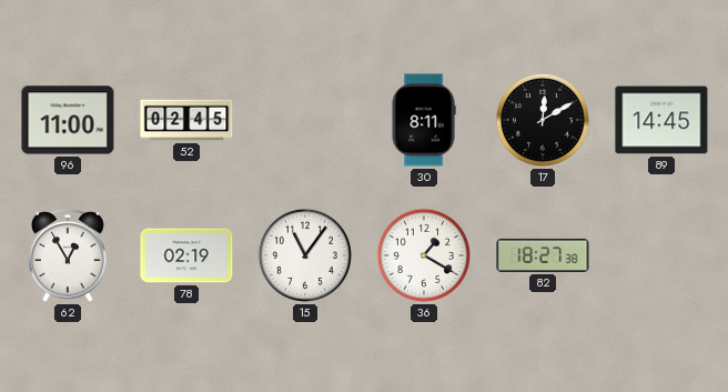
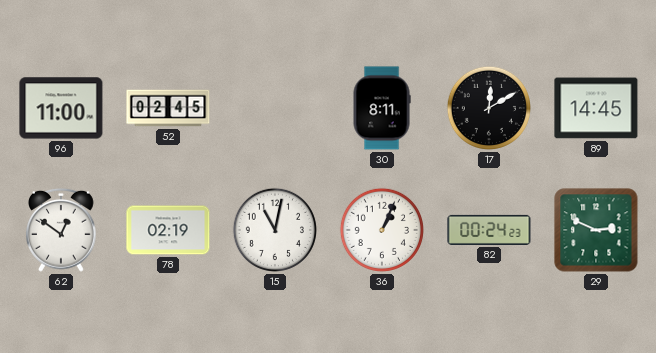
62: 12:55 -> 12:51 (62, 230)
15: 11:06 -> 11:02 (275, 230)
36: 1:20 -> 1:04 (382, 230)
82: 18:27 -> 00:24 (489, 230)
29: none -> 2:49 (596, 230)
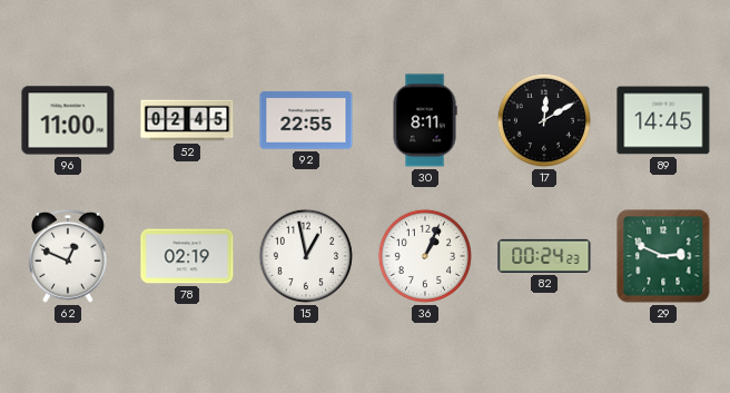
92: none -> 22:55 (306, 120)
62: 12:51 -> 12:49 (69, 256)
15: 11:02 -> 12:58 (306, 256)
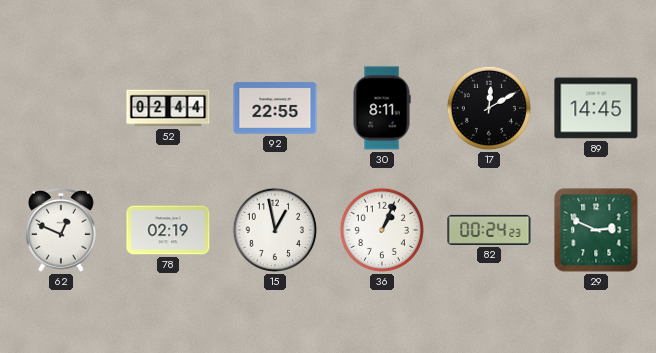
96: 11:00 -> none (68, 120)
52: 02:45 -> 02:44 (168, 108)
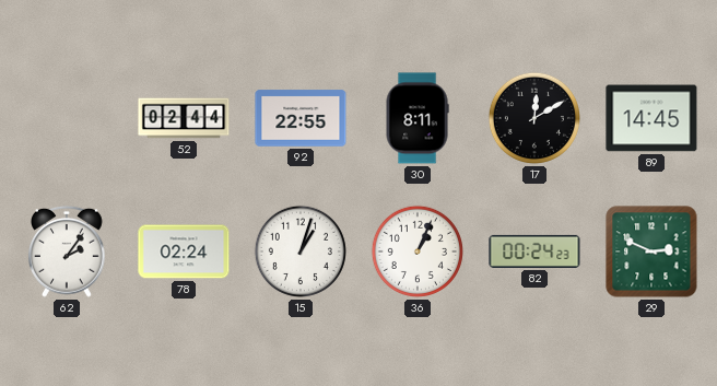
62: 12:49 -> 2:06 (68, 252)
78: 02:19 -> 02:24 (184, 252)
15: 12:58 -> 1:03 (301, 252)
